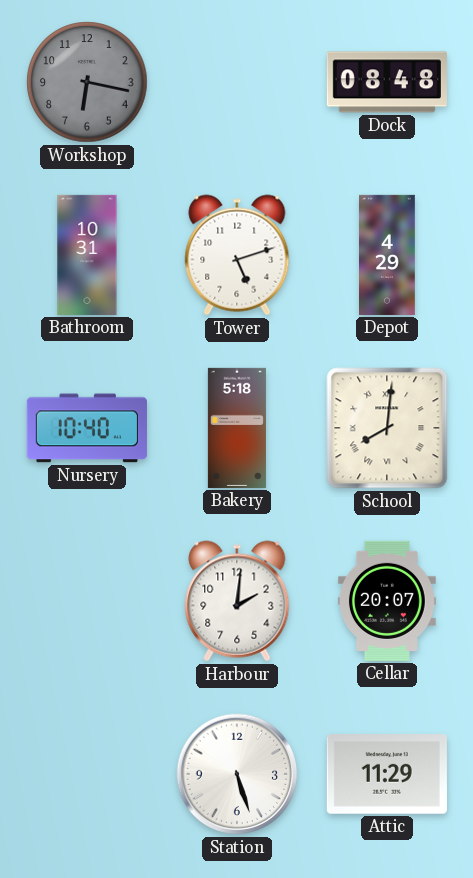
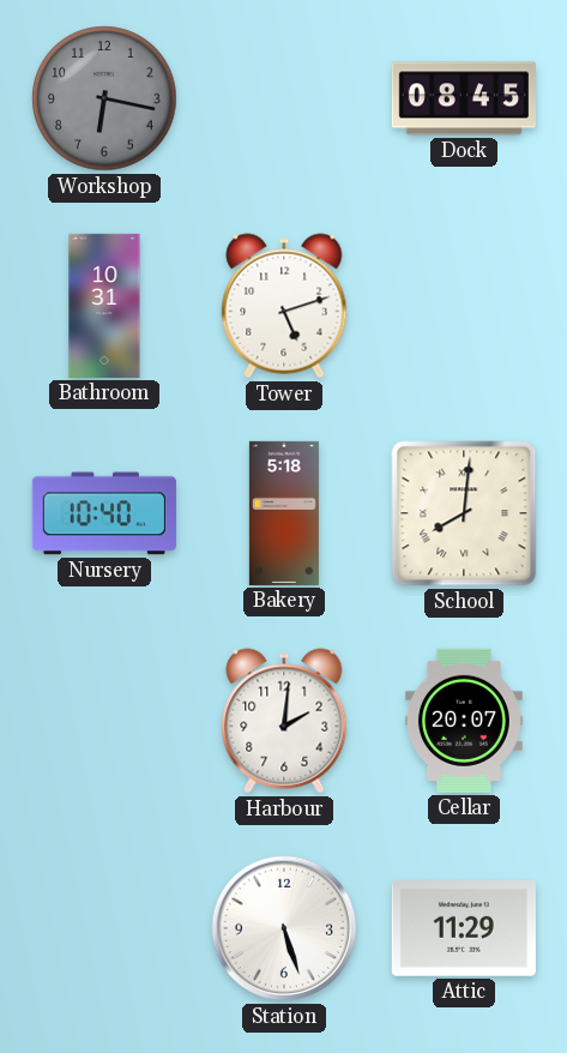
Dock: 08:48 -> 08:45 (464, 98)
Depot: 4:29 -> none (388, 255)
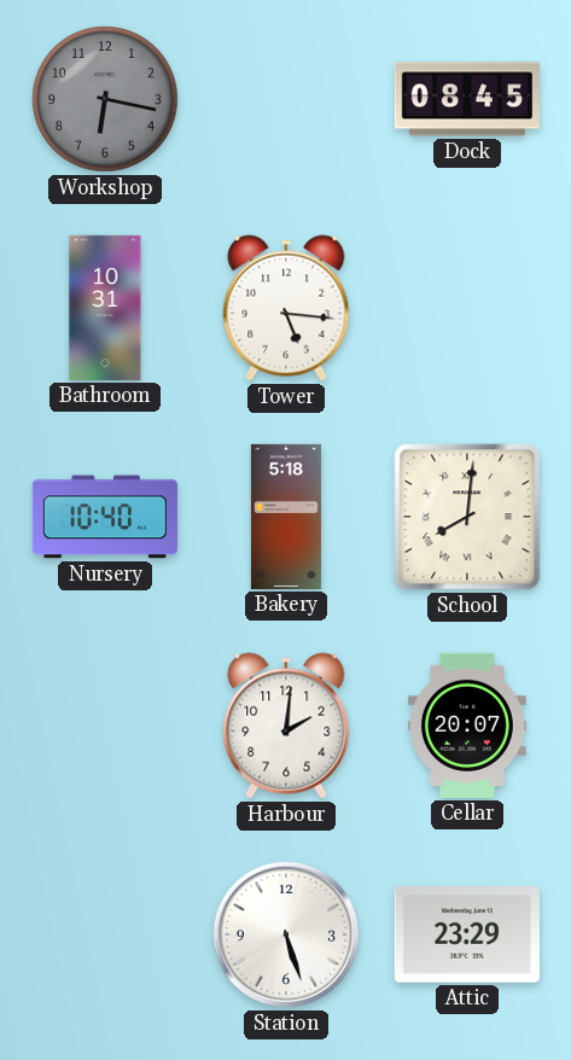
Tower: 5:12 -> 5:16 (286, 308)
Attic: 11:29 -> 23:29 (467, 936)
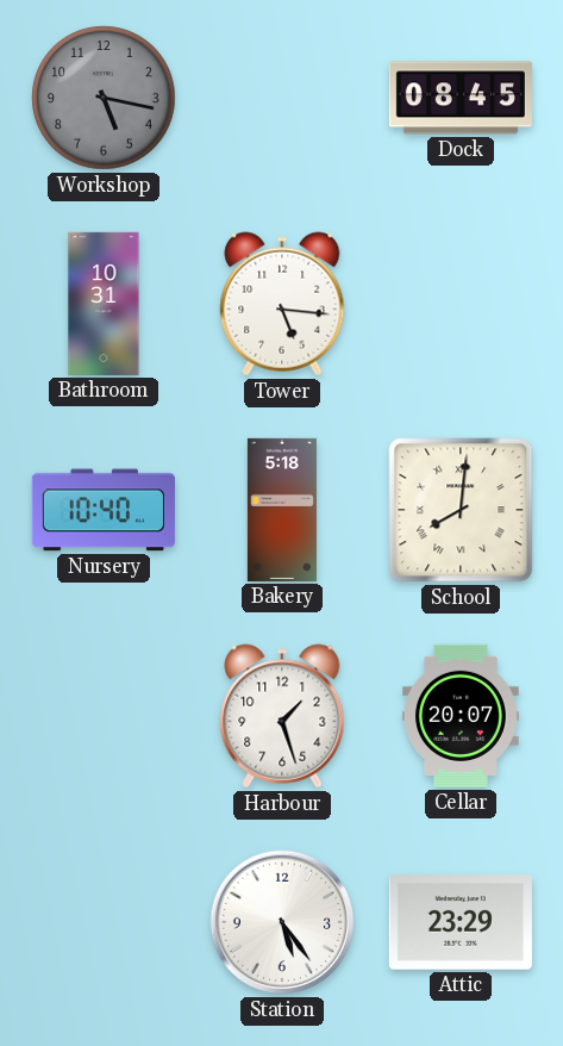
Workshop: 6:17 -> 5:17 (104, 98)
Harbour: 2:01 -> 1:27 (282, 716)
Station: 5:27 -> 5:24 (282, 922)
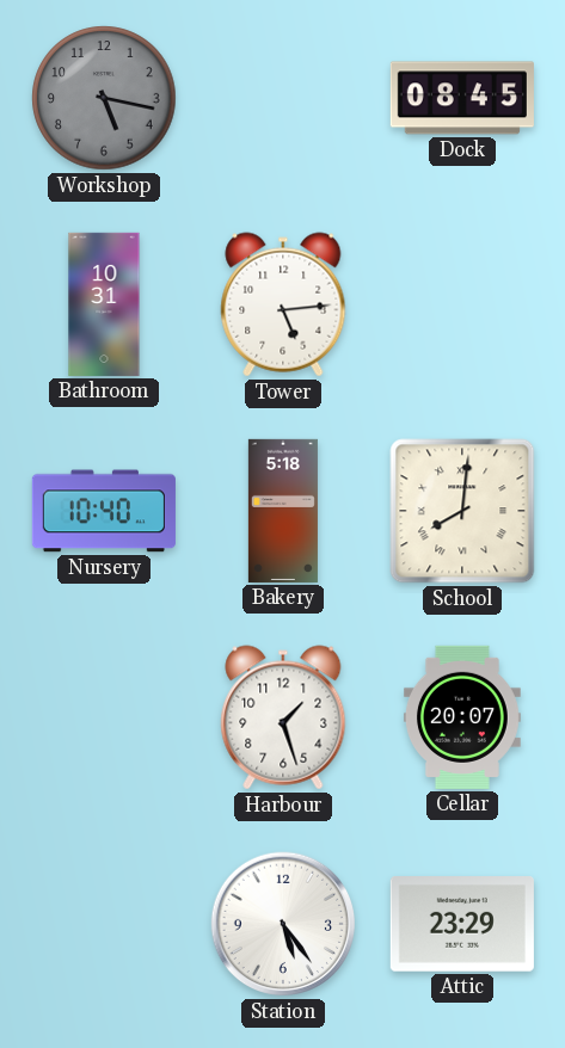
Tower: 5:16 -> 5:14 (283, 304)
